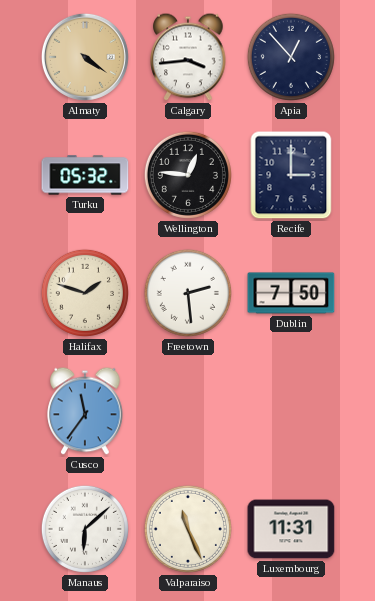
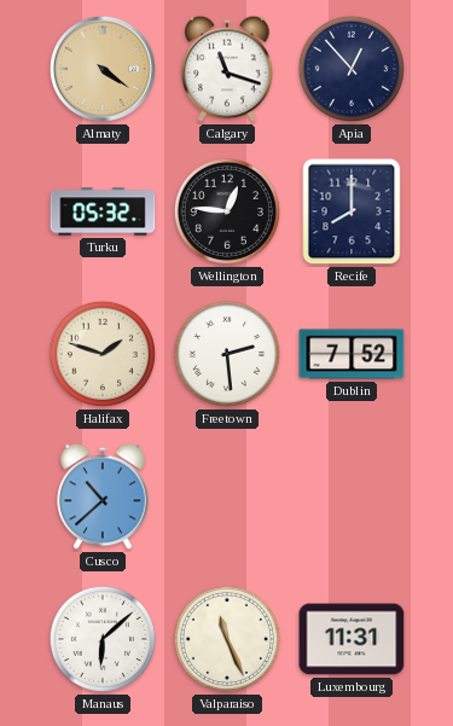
Calgary: 3:44 -> 11:18 (227, 69)
Recife: 3:00 -> 8:00 (352, 211)
Dublin: 7:50 -> 7:52 (352, 354)
Cusco: 11:36 -> 10:38 (103, 496)
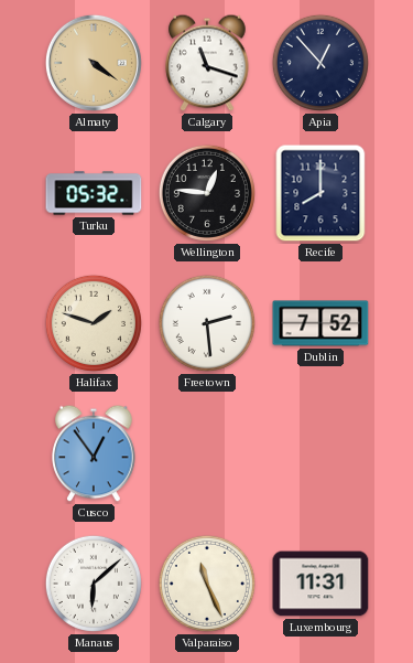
Cusco: 10:38 -> 12:54 (94, 453)
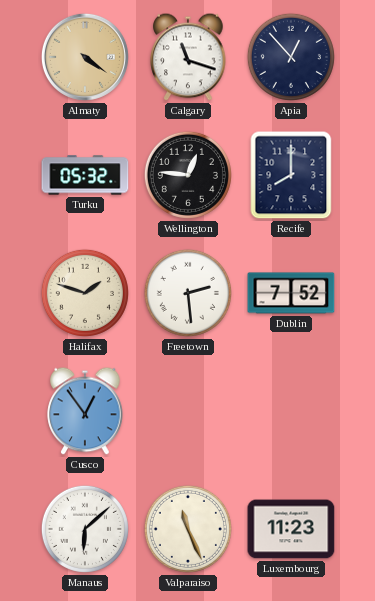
Luxembourg: 11:31 -> 11:23 (291, 529)
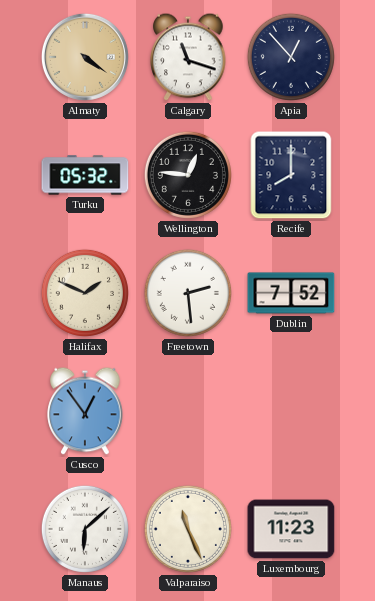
Halifax: 1:48 -> 1:49 (85, 293)
